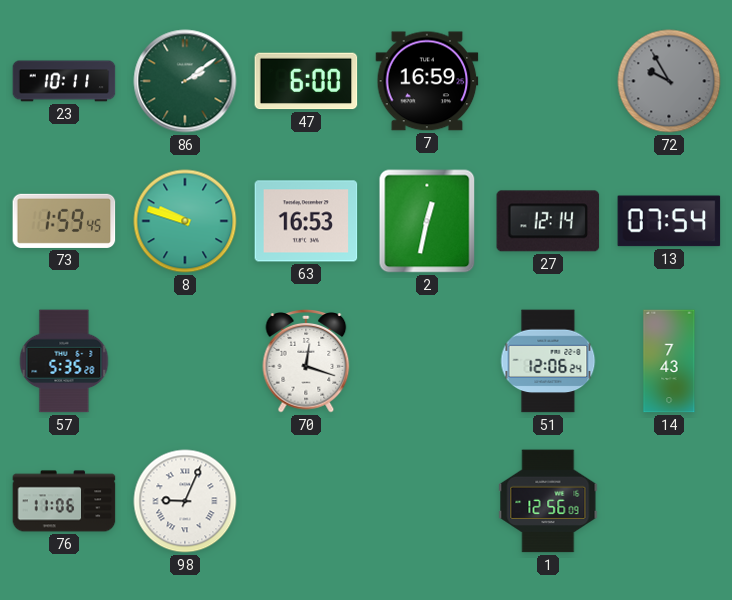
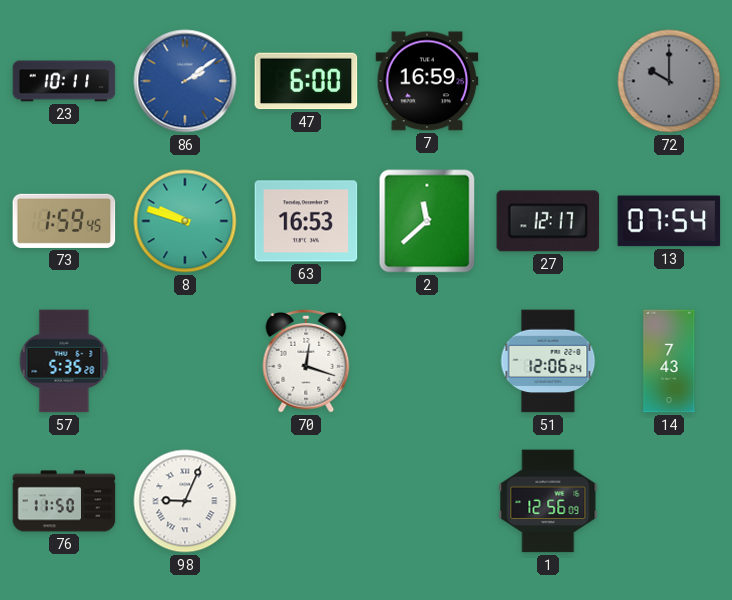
86 dial: green -> blue (185, 81)
72: 9:55 -> 10:00 (669, 81)
2: 12:32 -> 11:38 (427, 221)
27: 12:14 -> 12:17 (548, 221)
76: 11:06 -> 11:50 (64, 501)
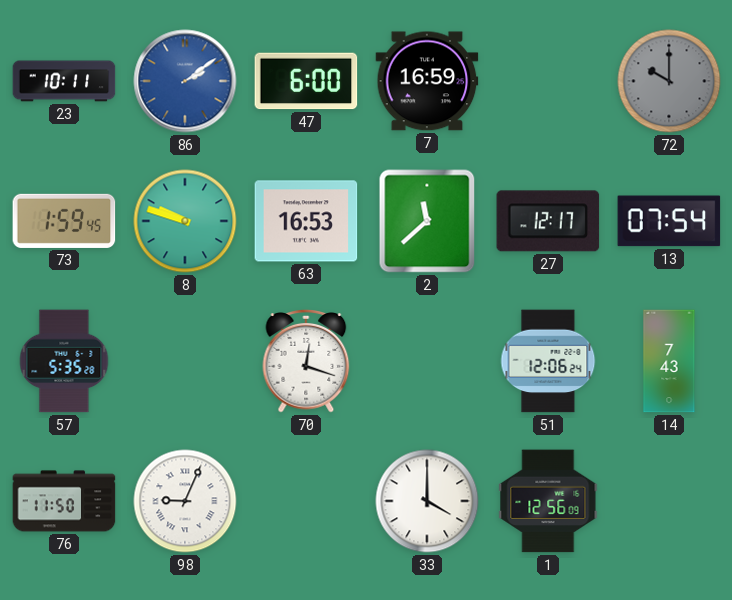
33: none -> 4:00 (427, 501)
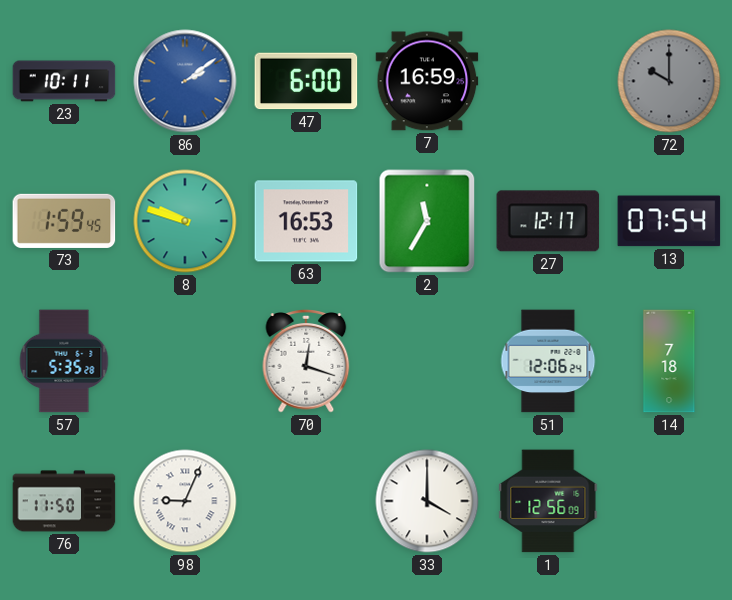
2: 11:38 -> 11:35 (427, 221)
14: 7:43 -> 7:18 (669, 361)
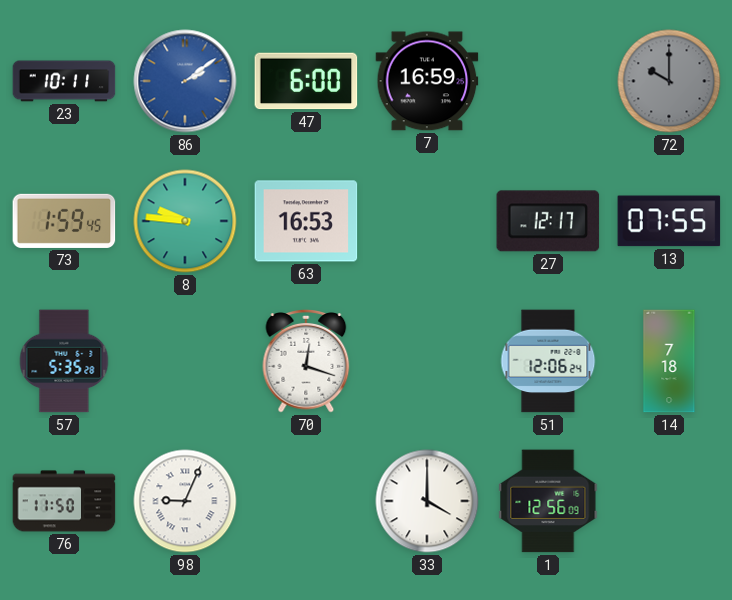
8: 9:48 -> 9:46 (185, 221)
2: 11:35 -> none (427, 221)
13: 07:54 -> 07:55 (669, 221)
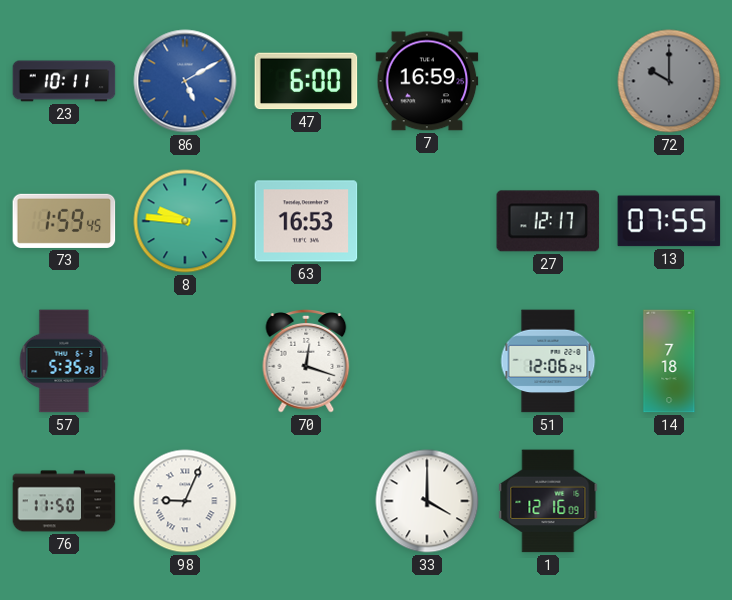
86: 2:09 -> 5:10 (185, 81)
1: 12:56 -> 12:16 (548, 501)
